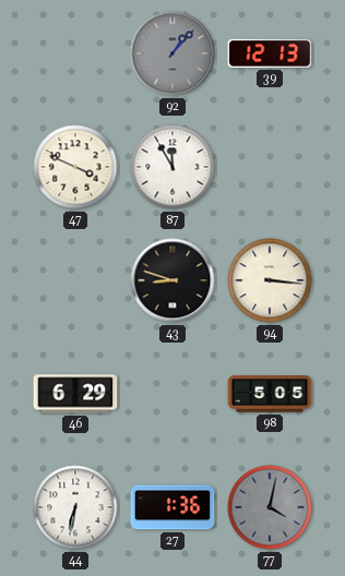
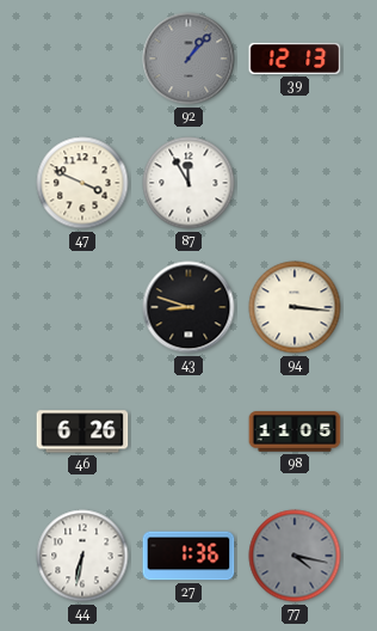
46: 6:29 -> 6:26 (82, 431)
98: 5:05 -> 11:05 (295, 431)
77: 4:02 -> 4:17 (295, 556)
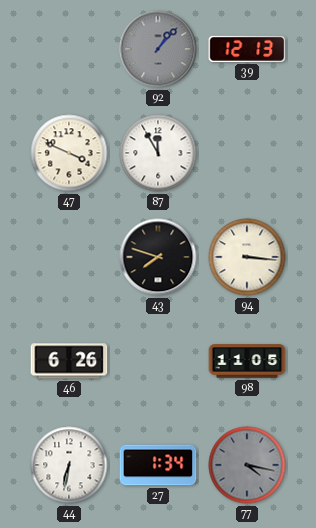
43: 8:48 -> 7:48 (158, 257)
27: 1:36 -> 1:34 (158, 465)
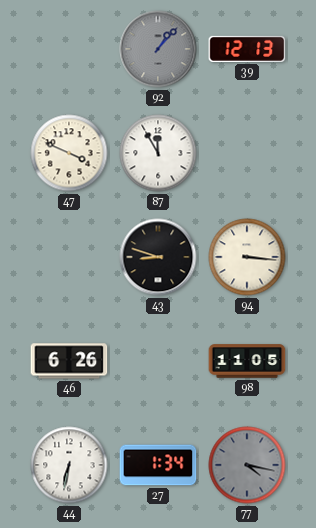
43: 7:48 -> 8:48 (158, 257)
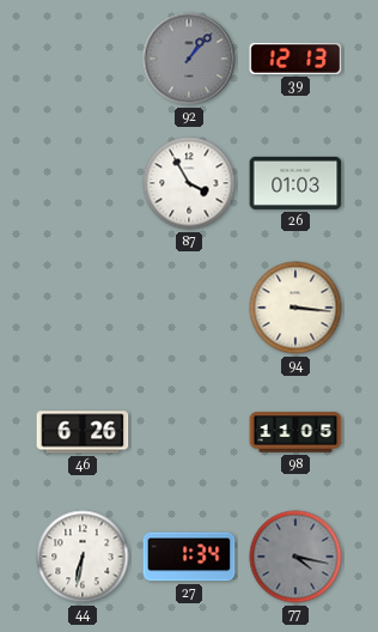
47: 3:49 -> none (69, 153)
87: 11:55 -> 3:55 (189, 183)
26: none -> 01:03 (295, 183)
43: 8:48 -> none (158, 257)
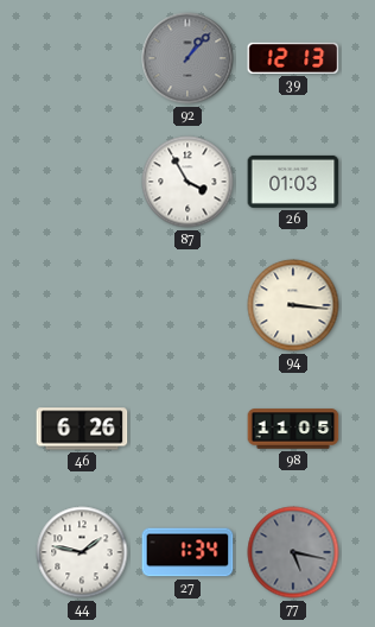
44: 6:32 -> 1:47 (82, 552)
77: 4:17 -> 5:17 (293, 552)
